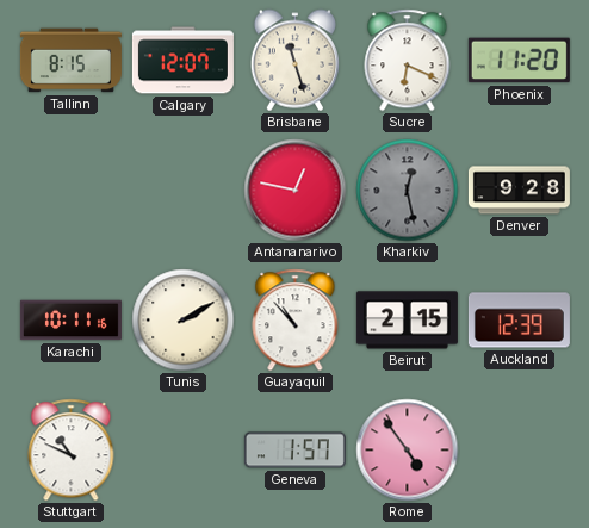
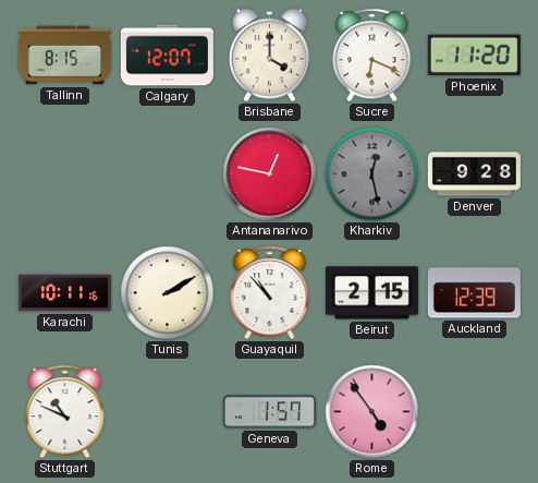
Brisbane: 11:27 -> 4:00 (269, 56)
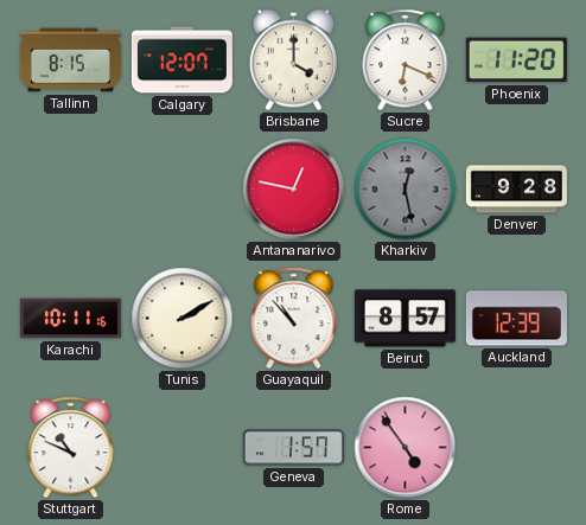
Beirut: 2:15 -> 8:57 (405, 319)
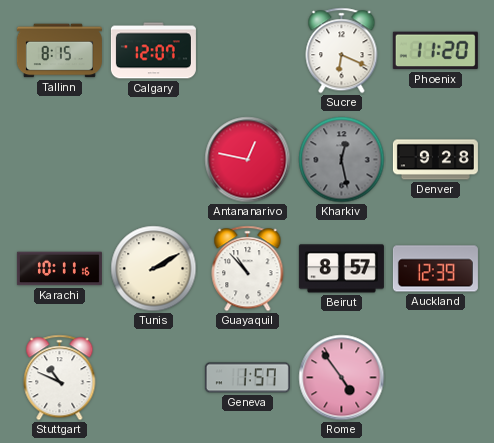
Brisbane: 4:00 -> none (293, 60)
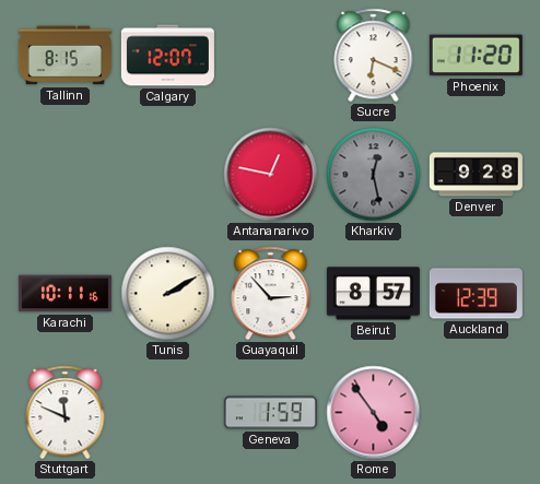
Guayaquil: 10:53 -> 2:53 (271, 294)
Stuttgart: 10:49 -> 11:49 (66, 413)
Geneva: 1:57 -> 1:59 (270, 413)
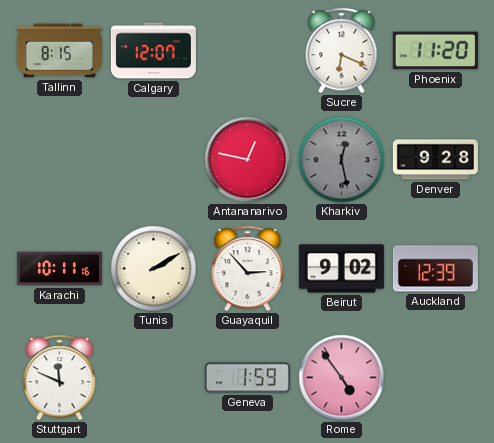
Beirut: 8:57 -> 9:02 (341, 269)
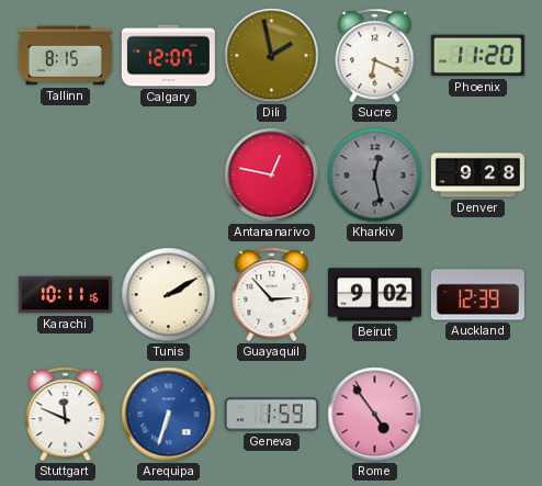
Dili: none -> 1:58 (272, 56)
Arequipa: none -> 6:33 (169, 415)
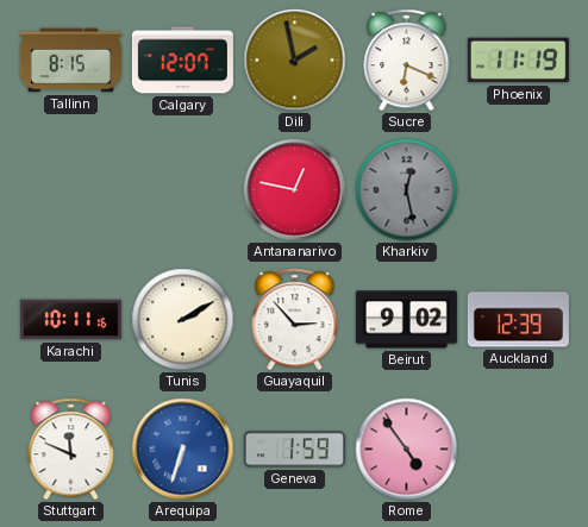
Phoenix: 11:20 -> 11:19 (518, 61)
Denver: 9:28 -> none (477, 176)
